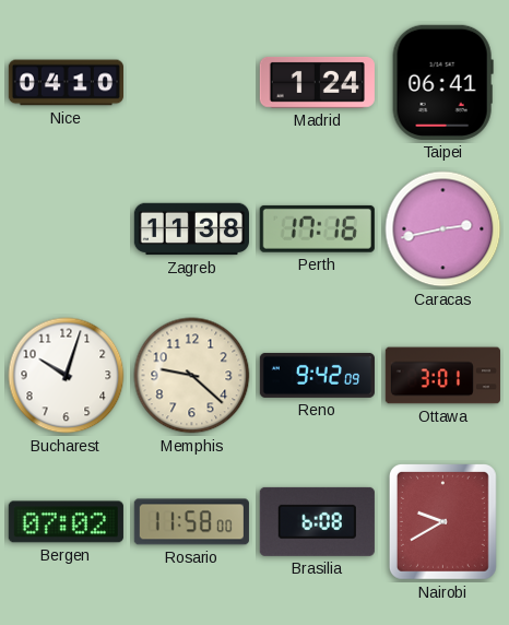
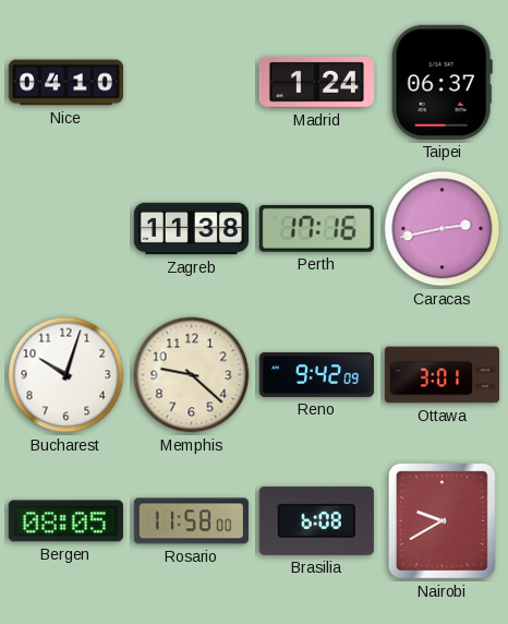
Taipei: 06:41 -> 06:37 (442, 82)
Bergen: 07:02 -> 08:05 (65, 521)
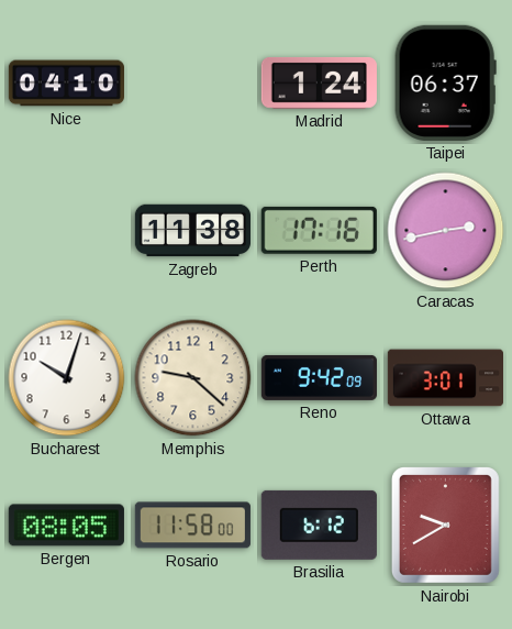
Brasilia: 6:08 -> 6:12 (319, 525)
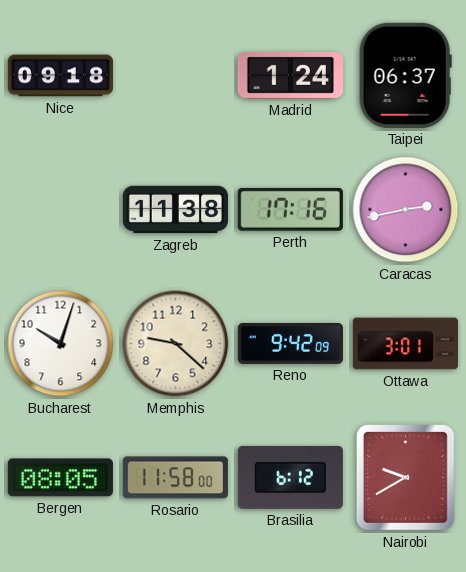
Nice: 04:10 -> 09:18 (60, 76)
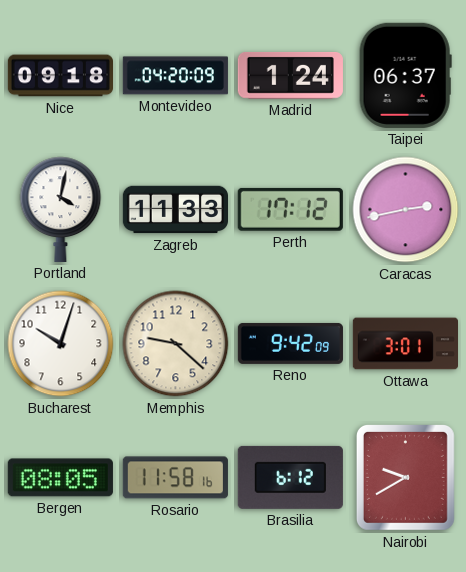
Montevideo: none -> 04:20 (175, 76)
Portland: none -> 4:02 (61, 209)
Zagreb: 11:38 -> 11:33 (175, 210)
Perth: 17:16 -> 17:12 (290, 209)
Rosario: 11:58:00 -> 11:58:16 (175, 478)
